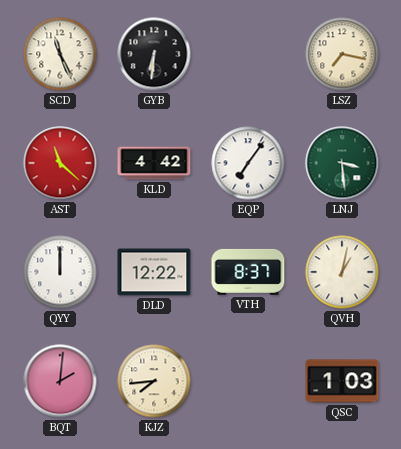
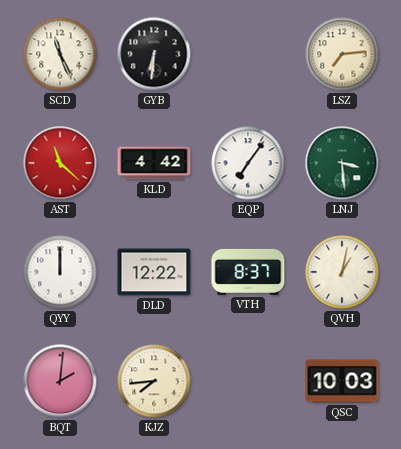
LSZ: 7:17 -> 7:14 (342, 54)
QSC: 1:03 -> 10:03 (342, 381)
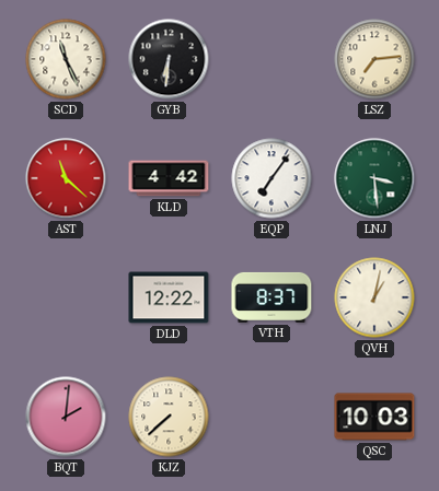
QYY: 12:00 -> none (60, 272)
KJZ: 7:44 -> 7:38 (169, 417)
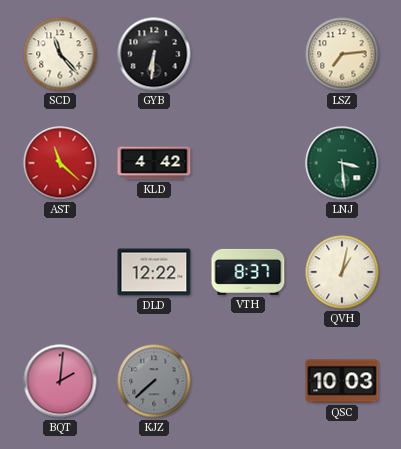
SCD: 11:26 -> 11:23 (60, 54)
EQP: 7:06 -> none (272, 178)
KJZ dial: cream -> grey (154, 381)
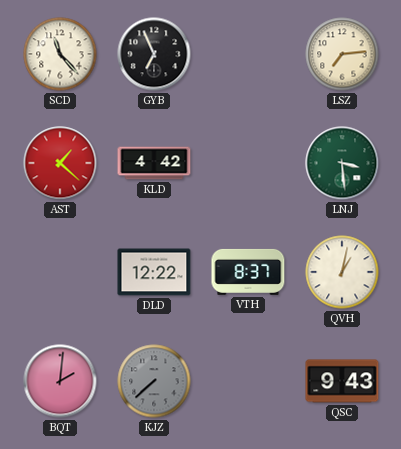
GYB: 6:31 -> 6:56 (154, 54)
AST: 11:22 -> 1:22 (60, 163)
QSC: 10:03 -> 9:43 (342, 381)
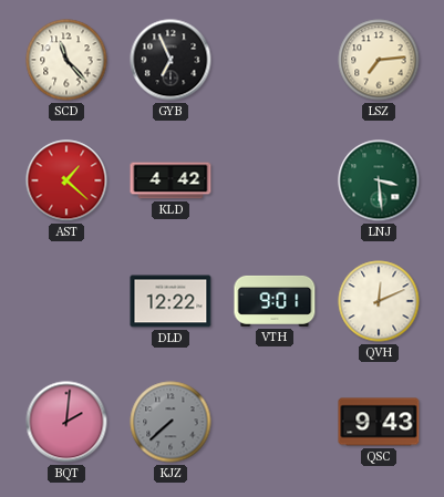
VTH: 8:37 -> 9:01 (275, 301)
QVH: 1:02 -> 12:11 (379, 301)
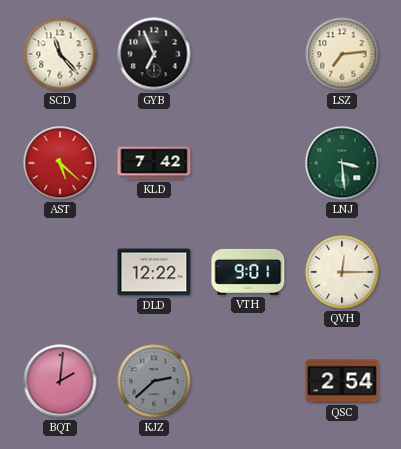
AST: 1:22 -> 5:22 (60, 163)
KLD: 4:42 -> 7:42 (154, 163)
QVH: 12:11 -> 12:15 (342, 272)
KJZ: 7:38 -> 2:38 (154, 381)
QSC: 9:43 -> 2:54 (342, 381)
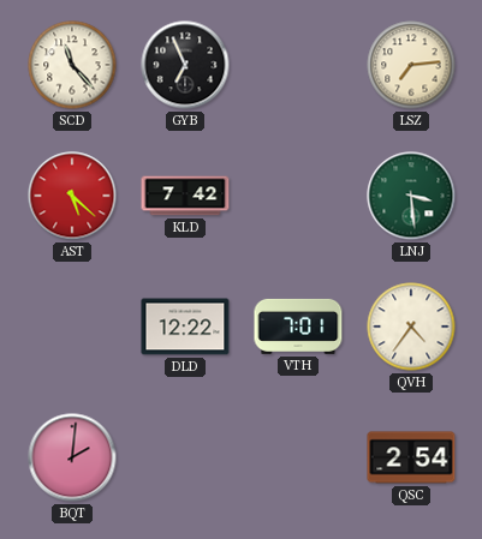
VTH: 9:01 -> 7:01 (298, 327)
QVH: 12:15 -> 4:36 (411, 327)
KJZ: 2:38 -> none (154, 381)
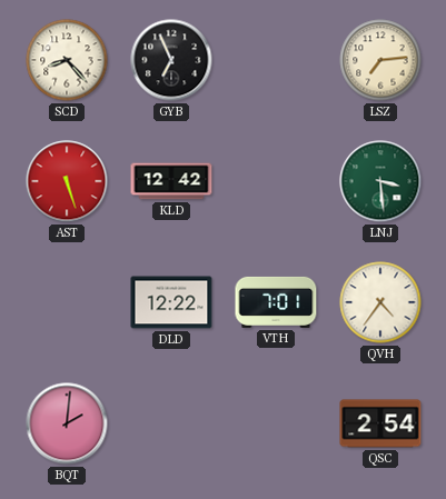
SCD: 11:23 -> 8:23 (67, 60)
AST: 5:22 -> 5:27 (67, 181)
KLD: 7:42 -> 12:42 (171, 181)
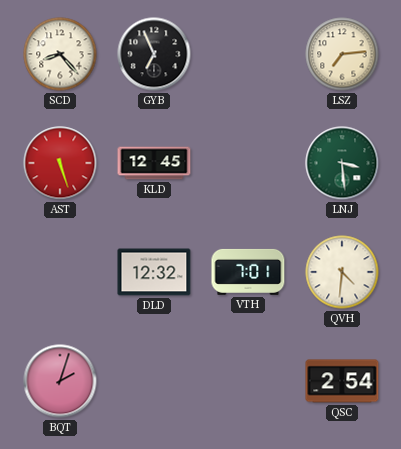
KLD: 12:42 -> 12:45 (154, 163)
DLD: 12:22 -> 12:32 (154, 272)
QVH: 4:36 -> 4:31 (342, 272)
BQT: 2:01 -> 2:03 (60, 381)
